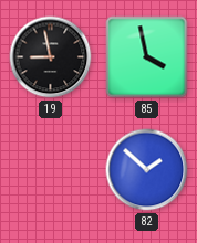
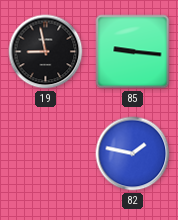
85: 3:58 -> 9:16 (133, 52)
82: 1:52 -> 1:47 (133, 154)
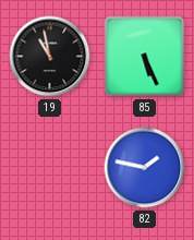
19: 8:58 -> 10:58 (50, 57)
85: 9:16 -> 5:26 (145, 57)
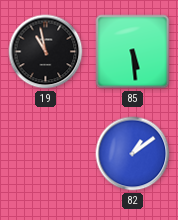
85: 5:26 -> 5:29 (133, 52)
82: 1:47 -> 1:09 (133, 154)
